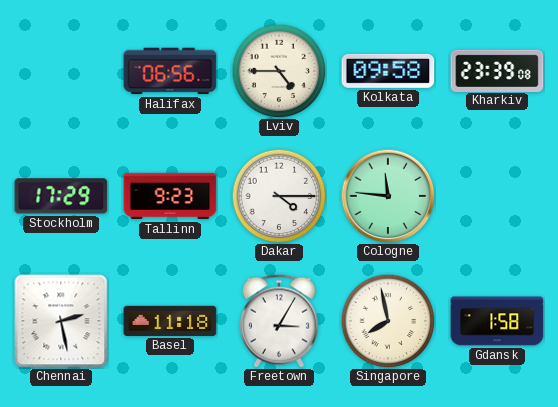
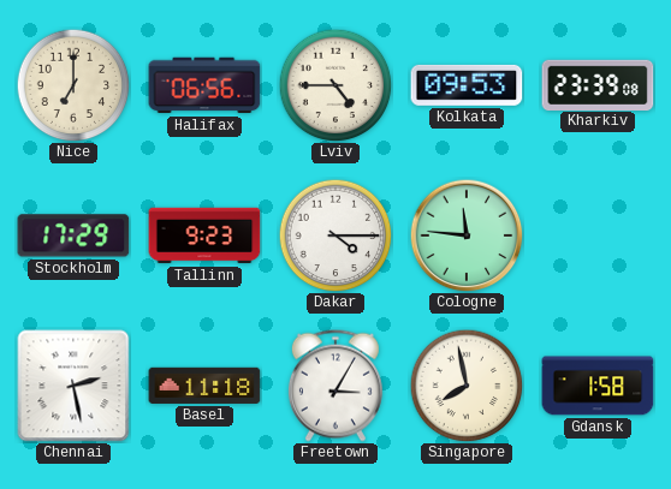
Nice: none -> 7:00 (73, 85)
Kolkata: 09:58 -> 09:53 (467, 85)
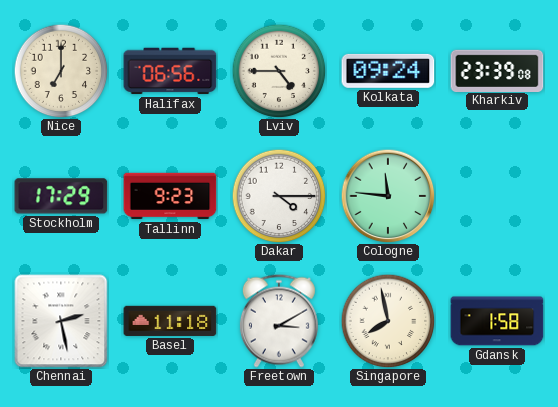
Kolkata: 09:53 -> 09:24 (388, 71)
Freetown: 3:05 -> 3:10 (279, 321)
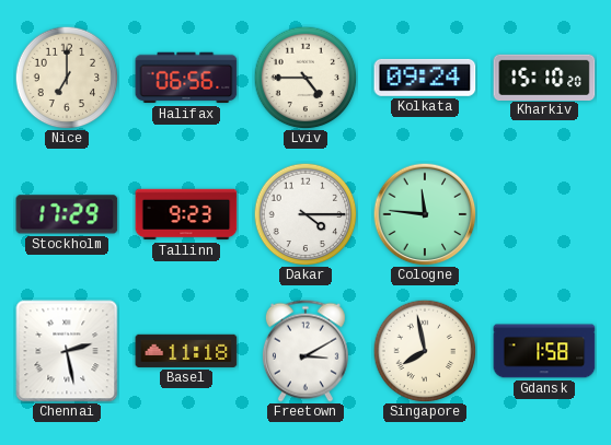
Kharkiv: 23:39 -> 15:10 (544, 77)
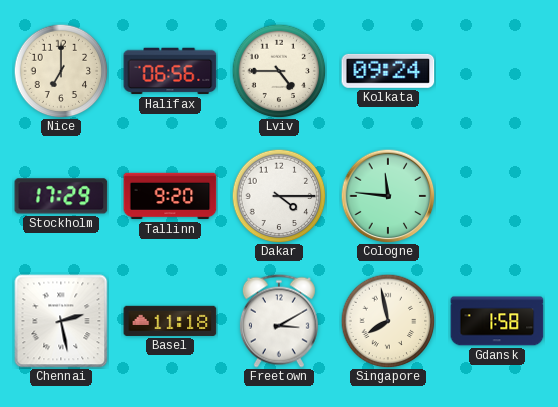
Kharkiv: 15:10 -> none (544, 77)
Tallinn: 9:23 -> 9:20 (170, 196)
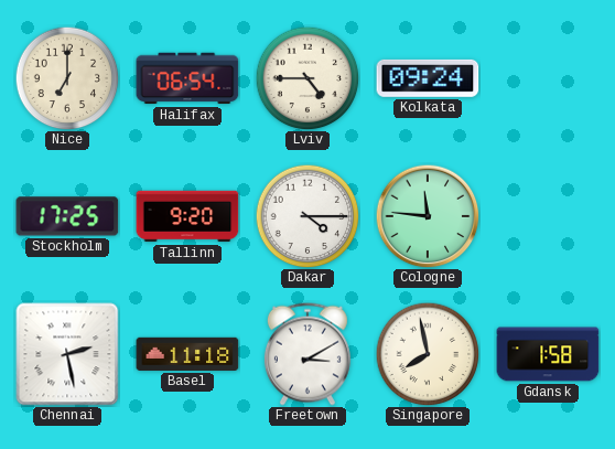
Halifax: 06:56 -> 06:54 (187, 78)
Stockholm: 17:29 -> 17:25 (67, 216)
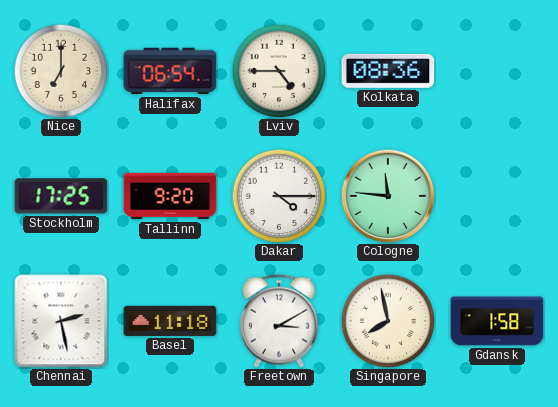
Kolkata: 09:24 -> 08:36 (388, 71)
